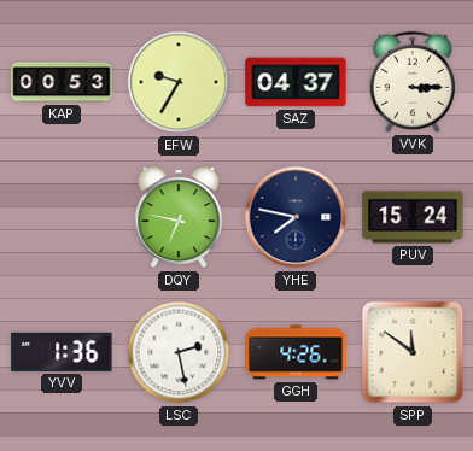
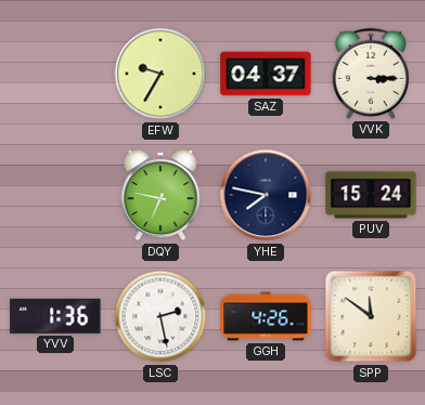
KAP: 00:53 -> none (62, 82)
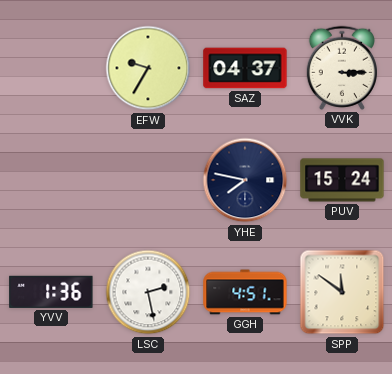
DQY: 6:47 -> none (160, 196)
GGH: 4:26 -> 4:51 (245, 292)
